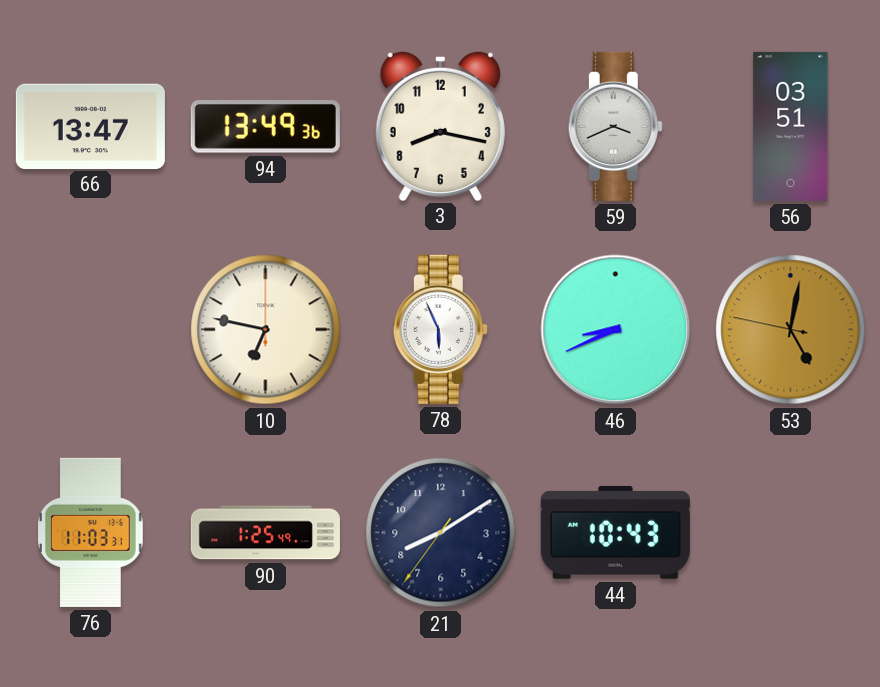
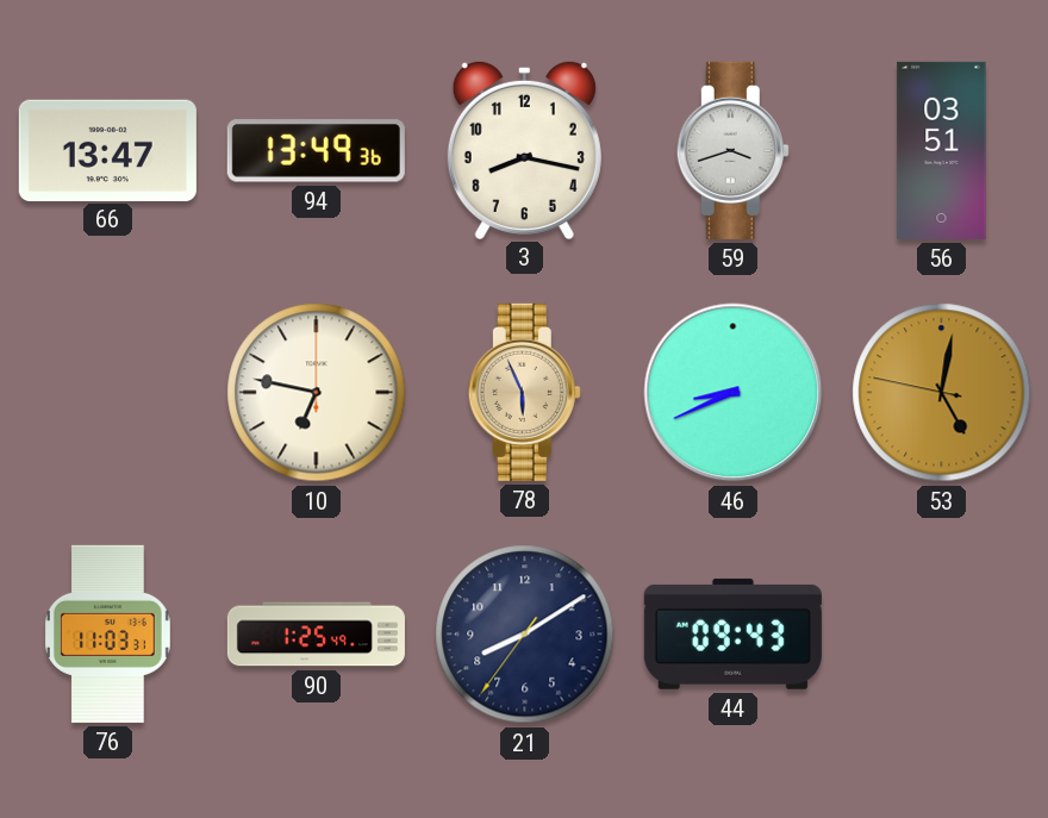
59: 3:41 -> 3:42 (732, 150)
78 dial: white -> champagne (524, 392)
44: 10:43 -> 09:43 (732, 633)
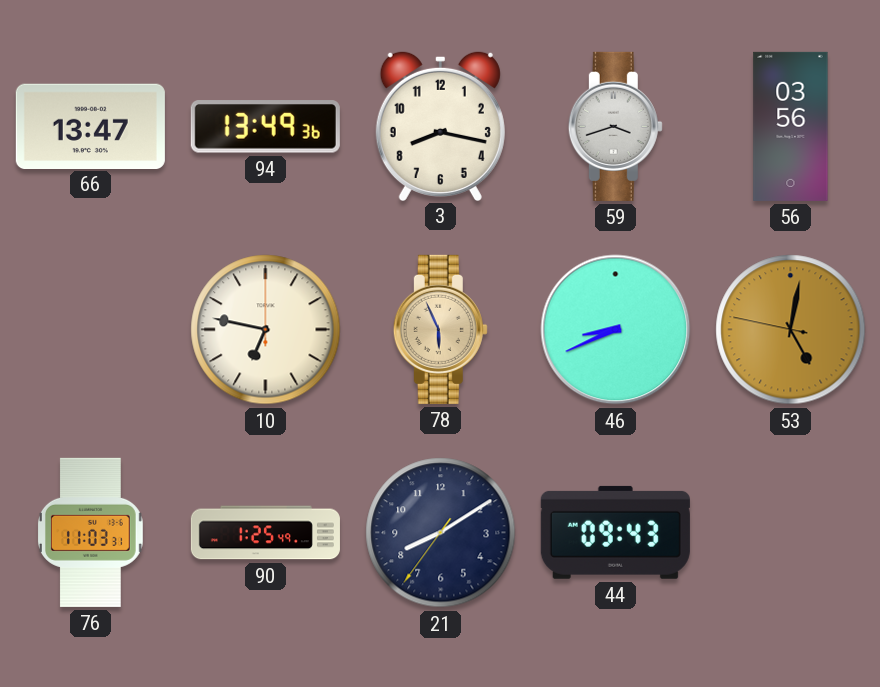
56: 03:51 -> 03:56 (791, 126)
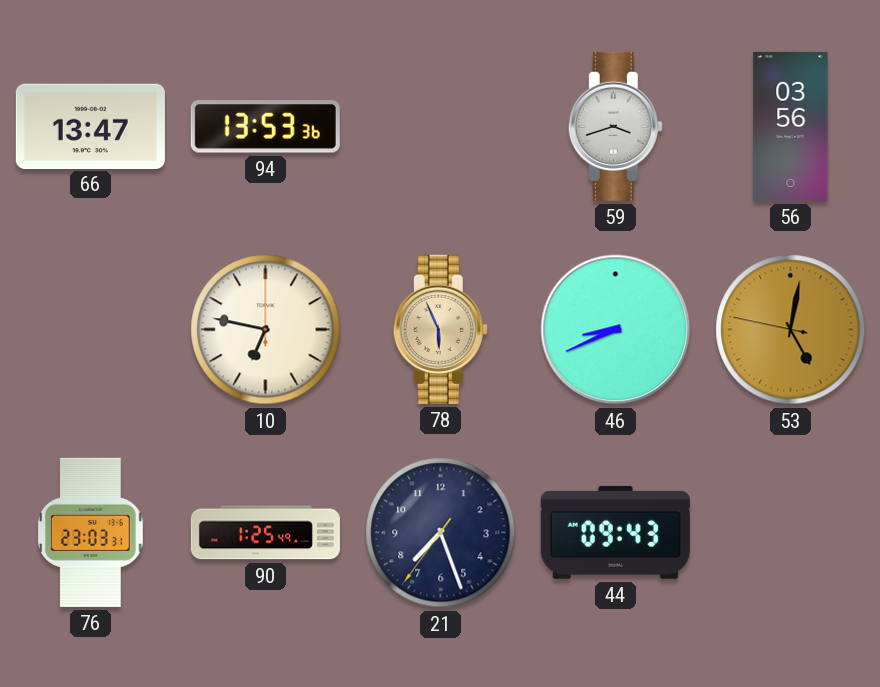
94: 13:49 -> 13:53 (265, 127)
3: 8:17 -> none (440, 125)
76: 11:03 -> 23:03 (90, 532)
21: 8:09 -> 7:26 (441, 533)
